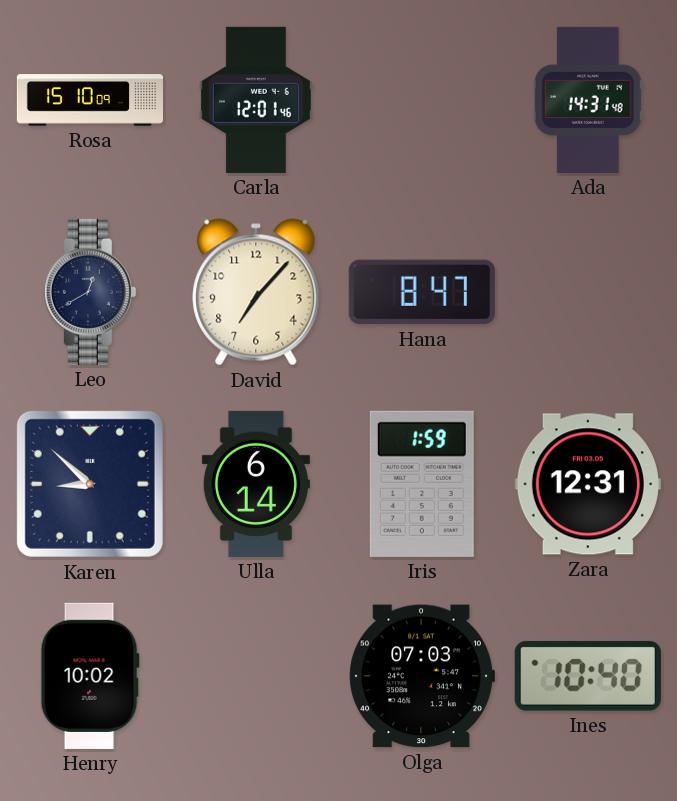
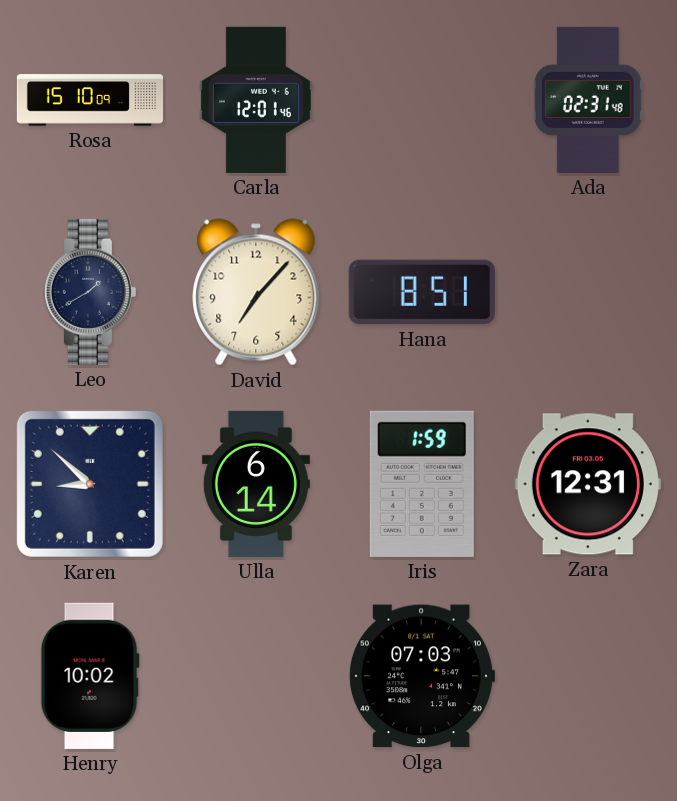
Ada: 14:31 -> 02:31 (588, 100)
Leo: 12:40 -> 1:40 (90, 292)
Hana: 8:47 -> 8:51 (422, 292)
Ines: 10:40 -> none (588, 676)
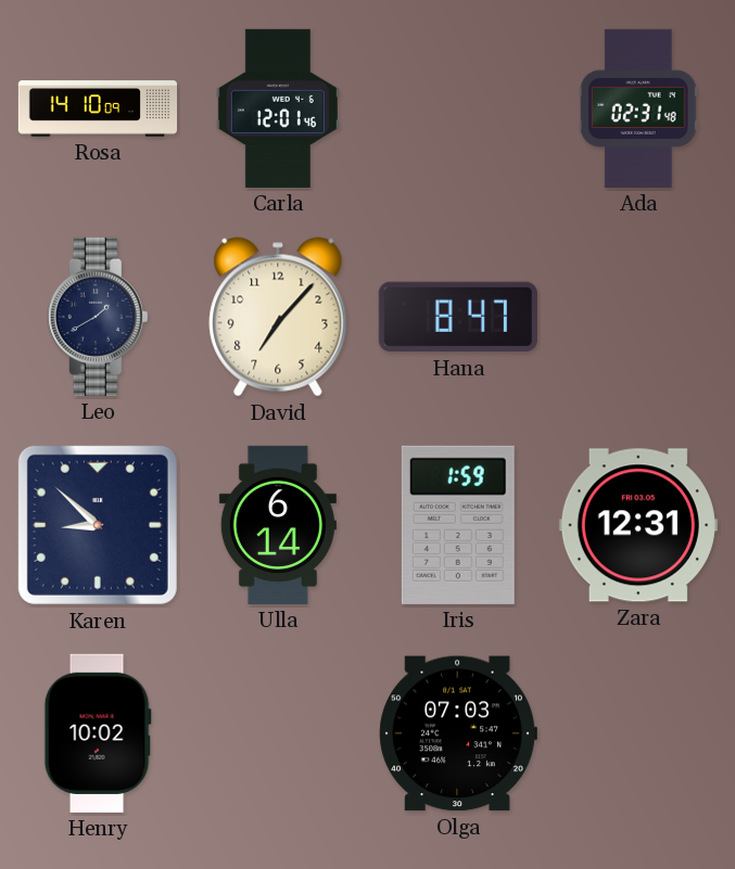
Rosa: 15:10 -> 14:10 (97, 108)
Hana: 8:51 -> 8:47 (458, 317)
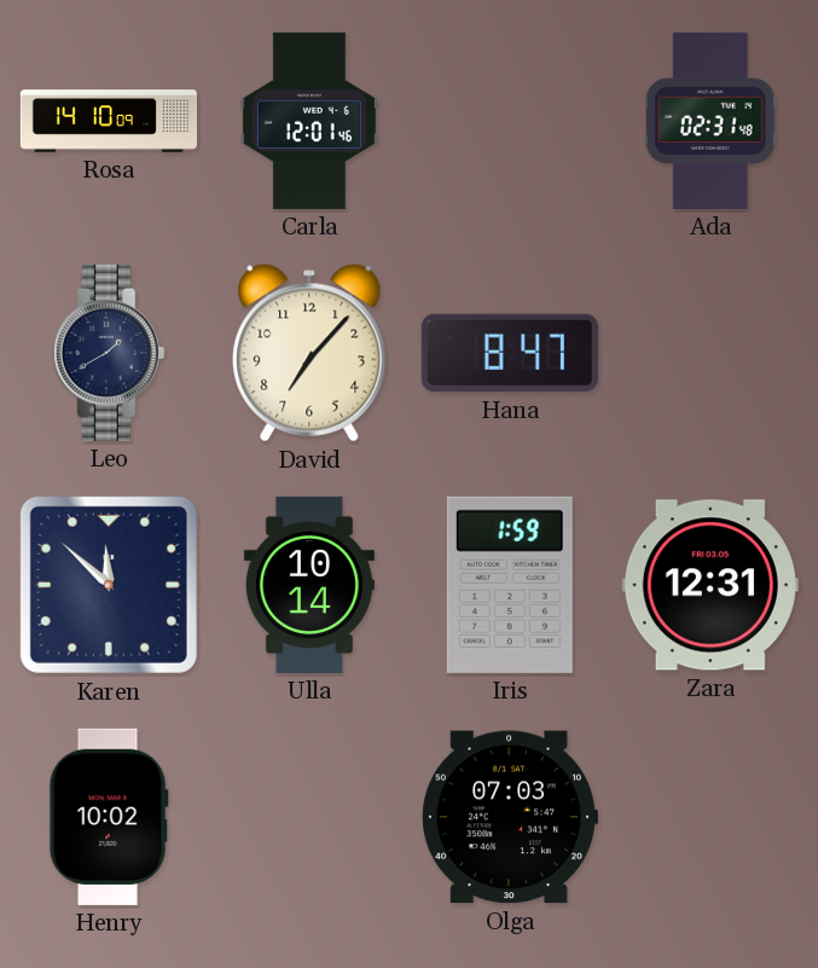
Karen: 8:52 -> 11:52 (109, 585)
Ulla: 6:14 -> 10:14 (309, 585)
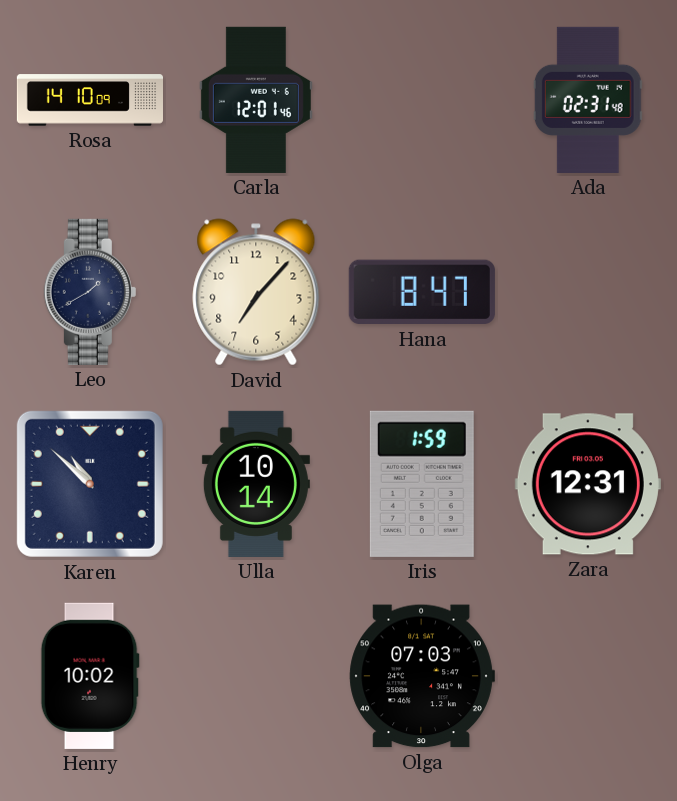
Karen: 11:52 -> 10:52 (90, 484)
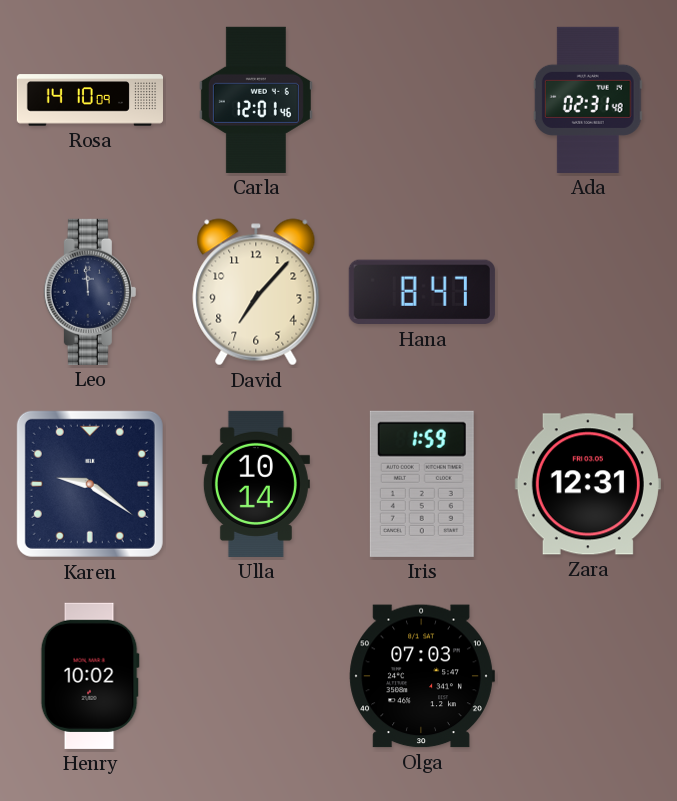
Leo: 1:40 -> 11:59 (90, 292)
Karen: 10:52 -> 9:21 (90, 484)
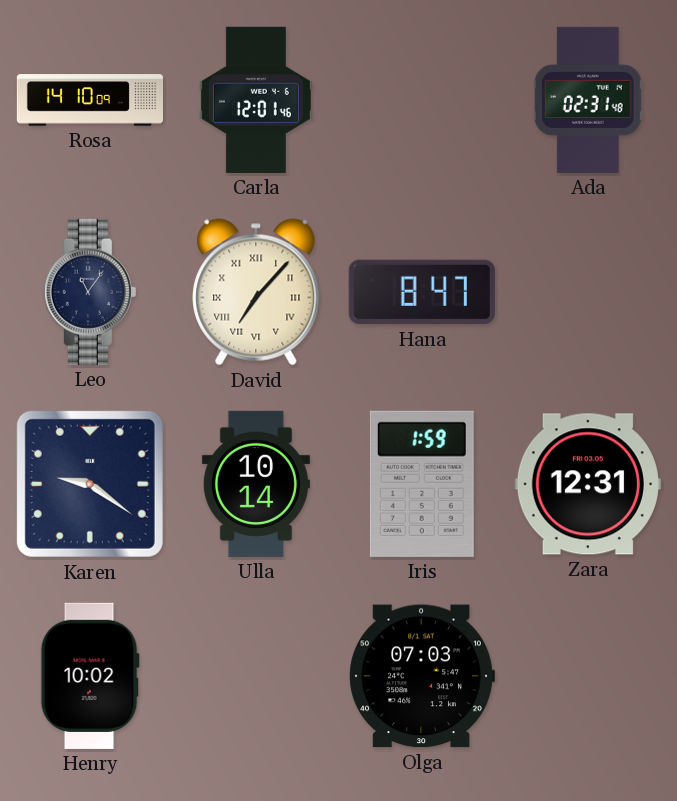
Leo: 11:59 -> 11:06 (90, 292)
David numerals: Arabic -> Roman (256, 292)
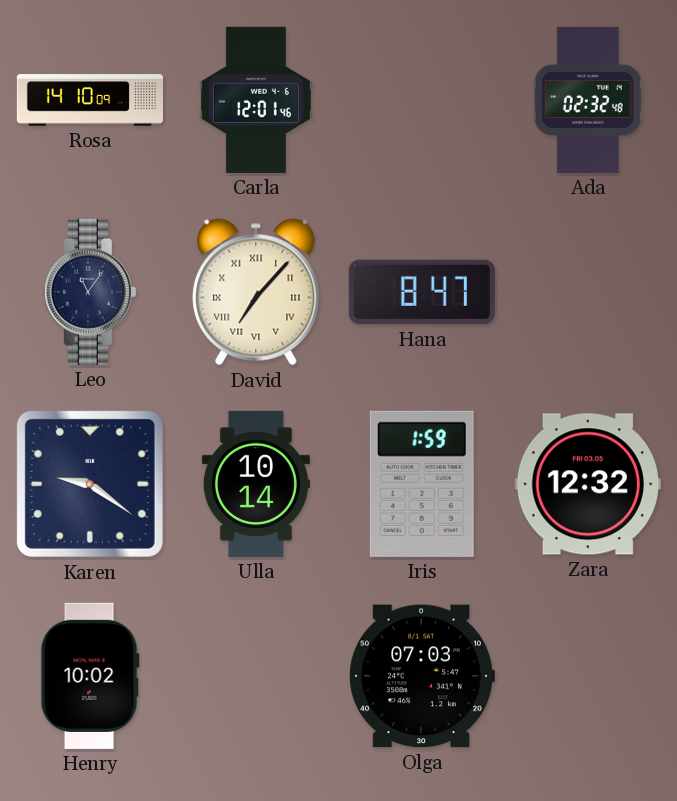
Ada: 02:31 -> 02:32 (588, 100)
Zara: 12:31 -> 12:32 (588, 484)
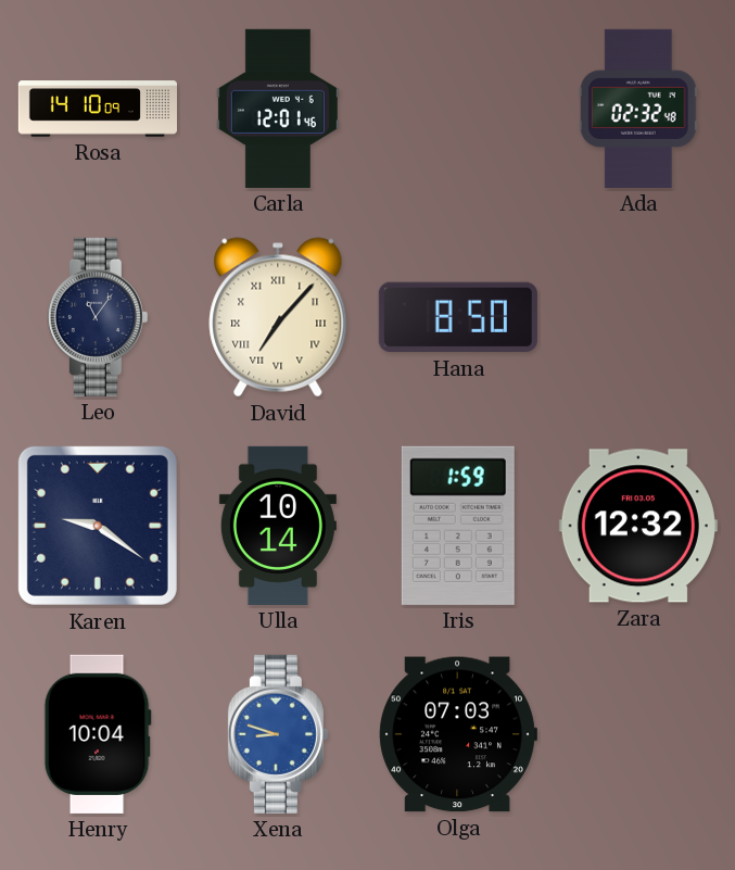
Hana: 8:47 -> 8:50 (458, 317)
Henry: 10:02 -> 10:04 (98, 734)
Xena: none -> 8:48 (278, 734)
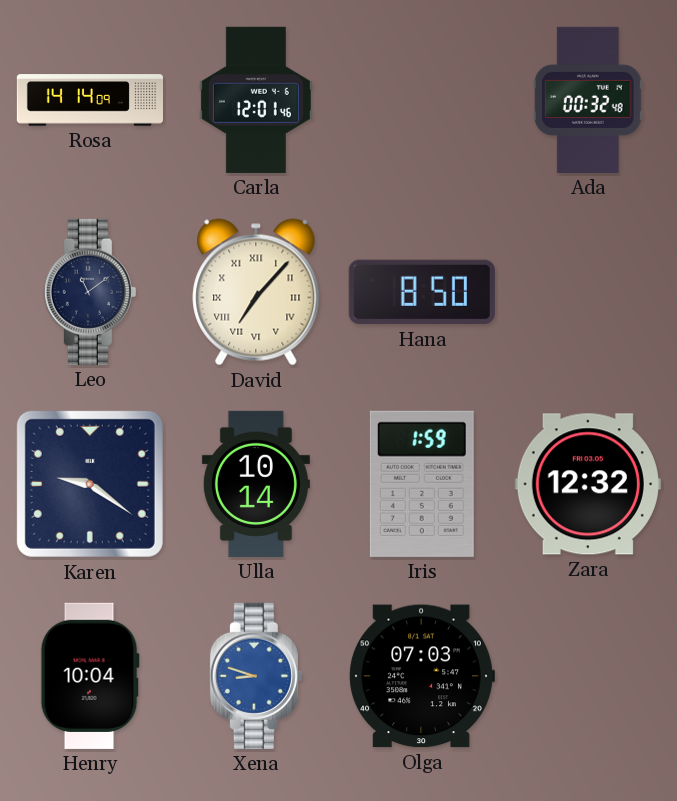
Rosa: 14:10 -> 14:14 (89, 100)
Ada: 02:32 -> 00:32 (588, 100)
Leo: 11:06 -> 11:09 (90, 292)
